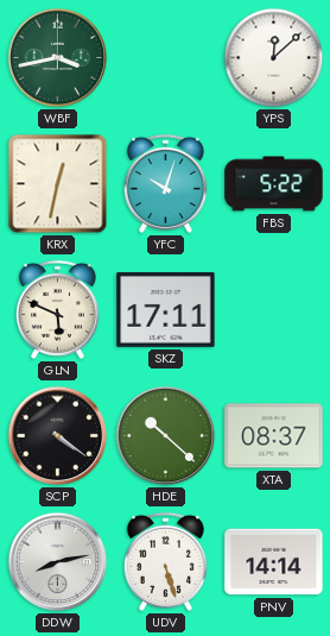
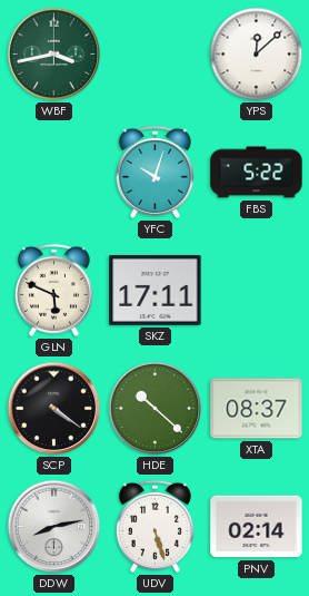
KRX: 12:32 -> none (58, 184)
PNV: 14:14 -> 02:14 (257, 527)
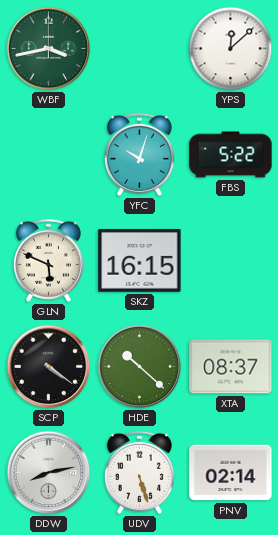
SKZ: 17:11 -> 16:15 (140, 260)
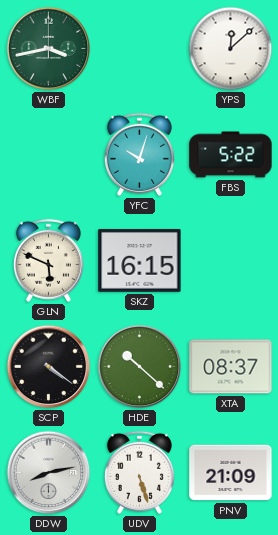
PNV: 02:14 -> 21:09 (231, 473)
